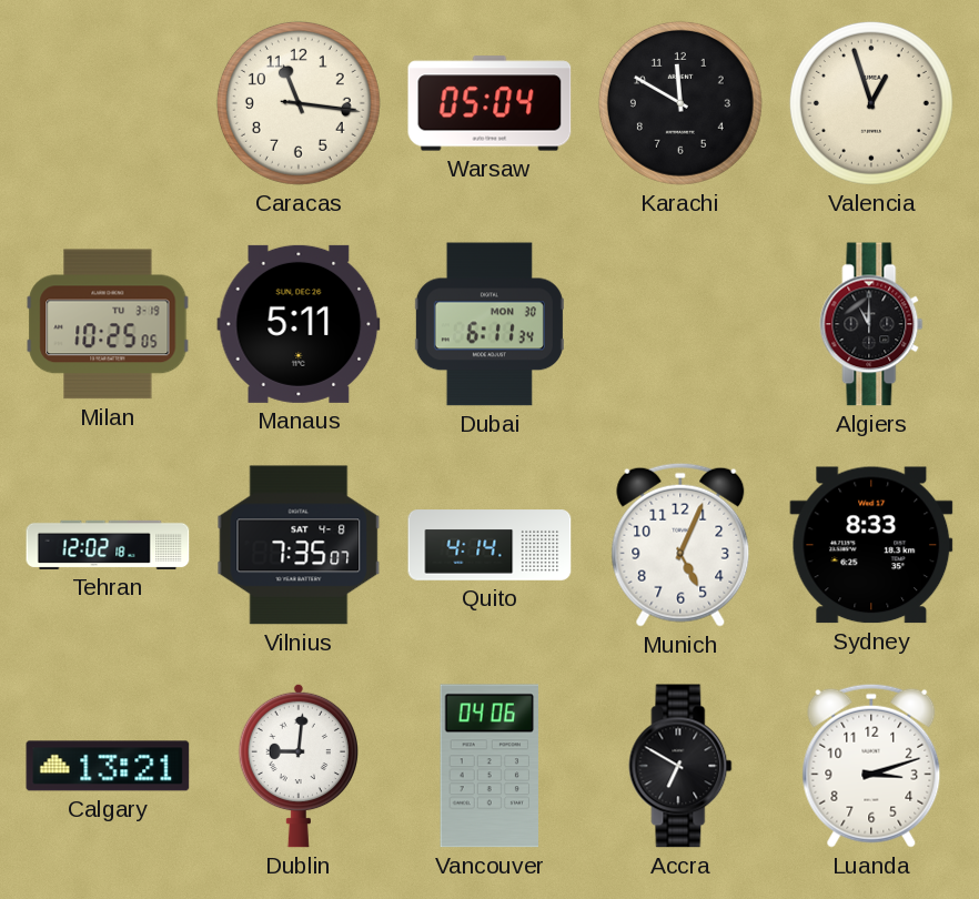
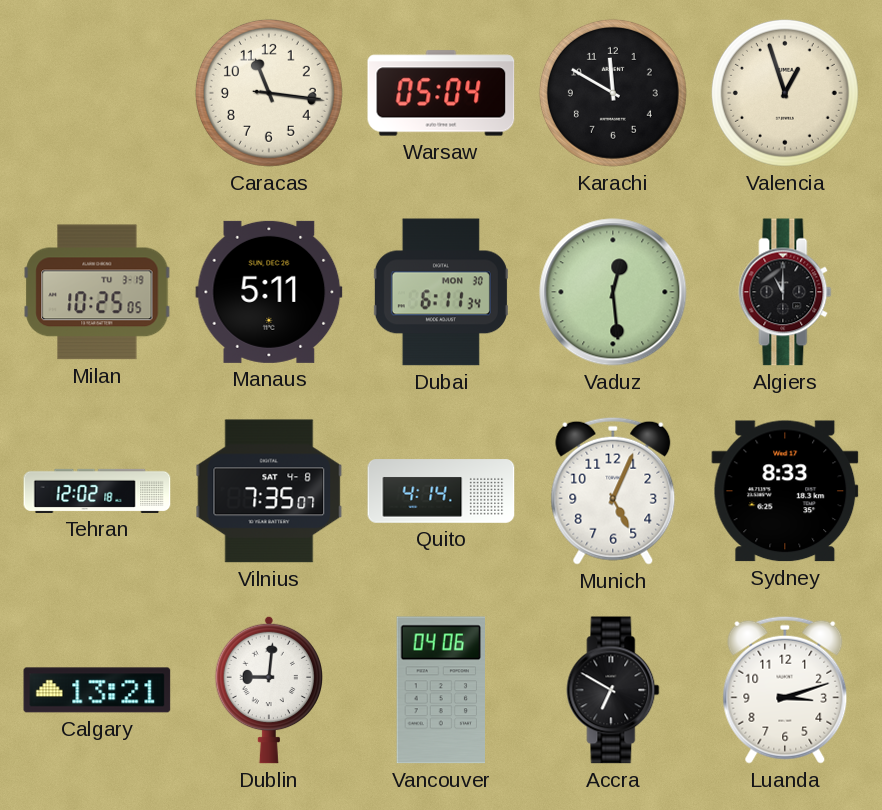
Vaduz: none -> 12:29 (613, 292)
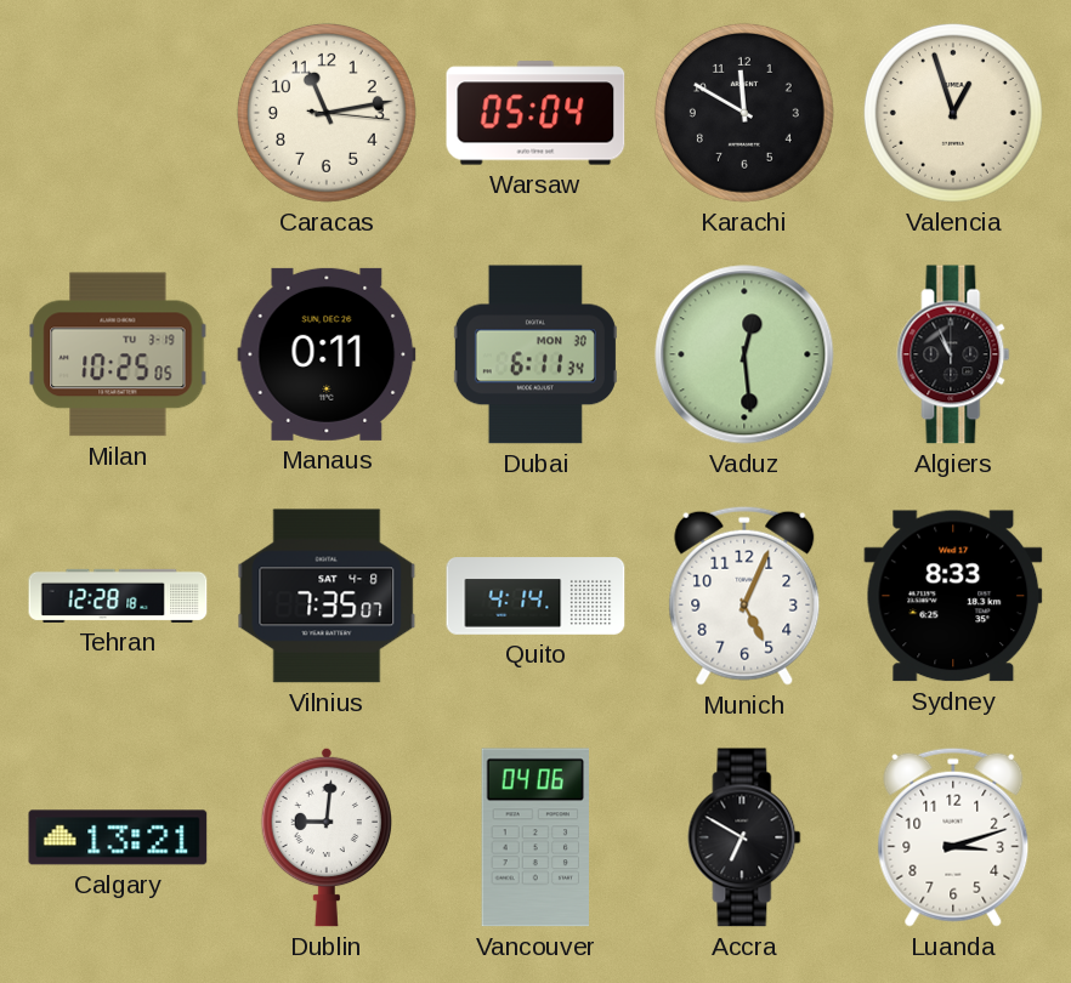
Caracas: 11:16 -> 11:13 (327, 113)
Manaus: 5:11 -> 0:11 (327, 354)
Algiers: 11:00 -> 10:56 (953, 354)
Tehran: 12:02 -> 12:28 (118, 596)
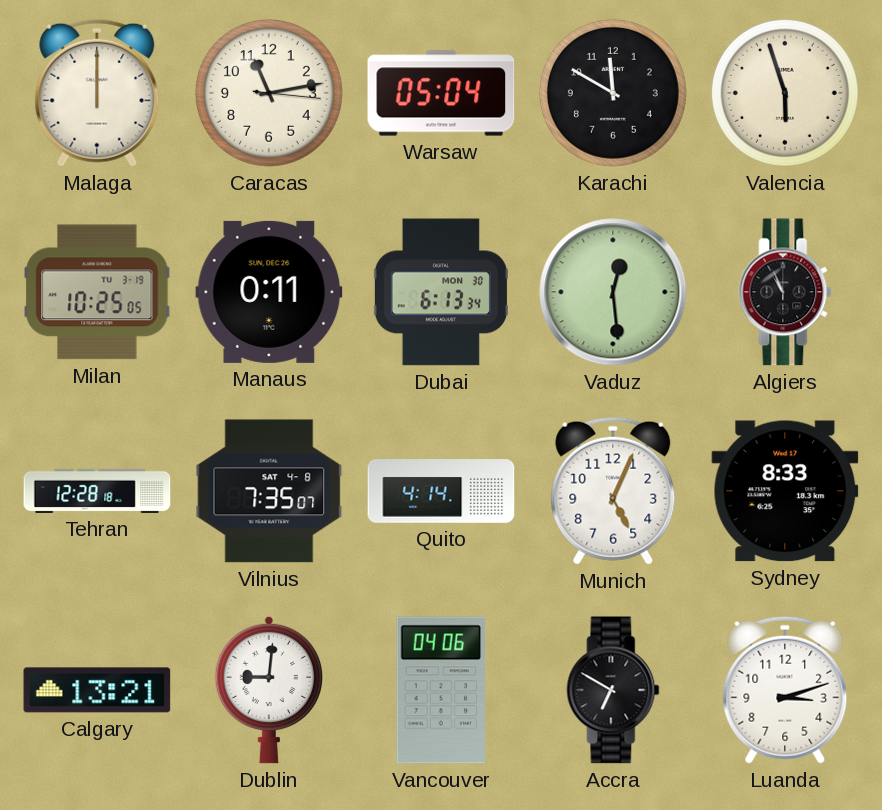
Malaga: none -> 12:00 (97, 93)
Valencia: 12:57 -> 5:57 (785, 93)
Dubai: 6:11 -> 6:13 (441, 292)
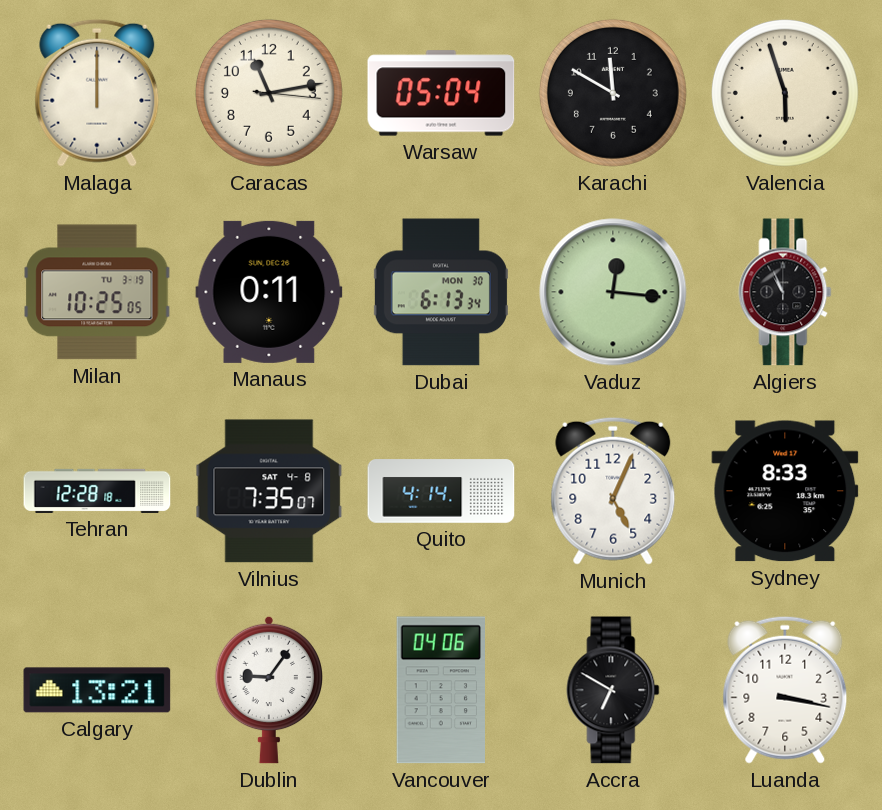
Vaduz: 12:29 -> 12:16 (613, 292)
Dublin: 9:01 -> 9:06 (268, 690)
Luanda: 3:12 -> 3:17 (785, 690)
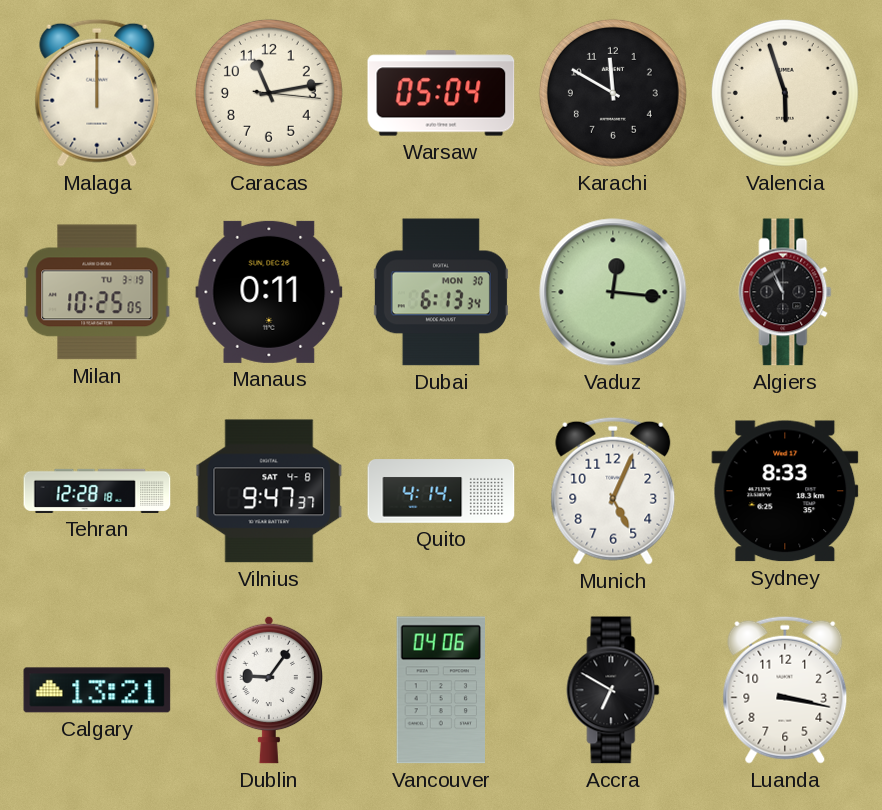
Vilnius: 7:35 -> 9:47 (269, 491)
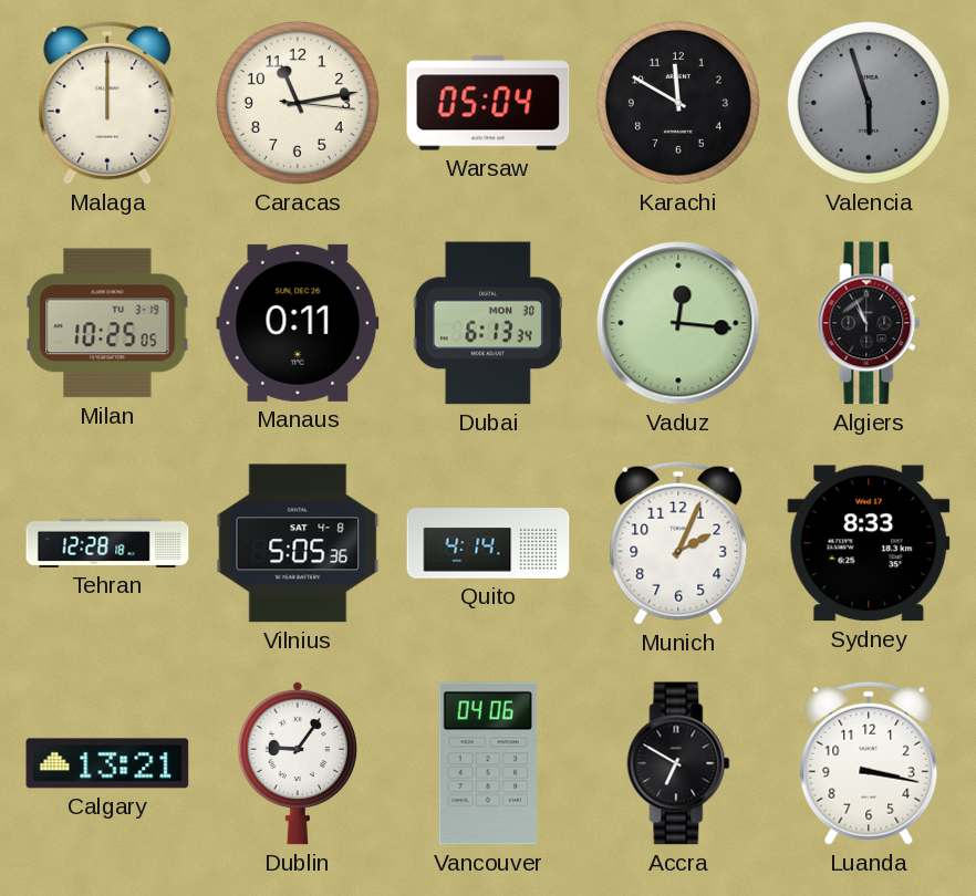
Valencia dial: cream -> grey (869, 103)
Vilnius: 9:47 -> 5:05 (298, 543)
Munich: 5:04 -> 2:04 (678, 543)
